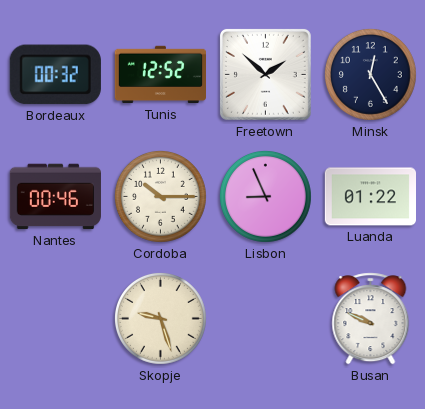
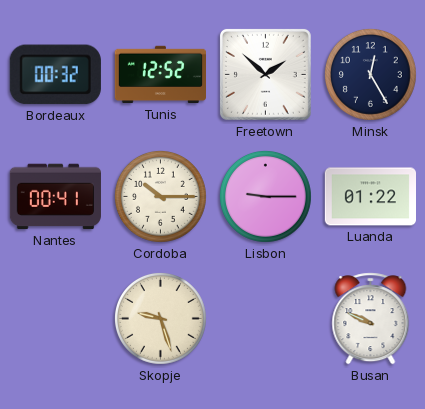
Nantes: 00:46 -> 00:41 (55, 197)
Lisbon: 8:56 -> 9:15 (266, 196)
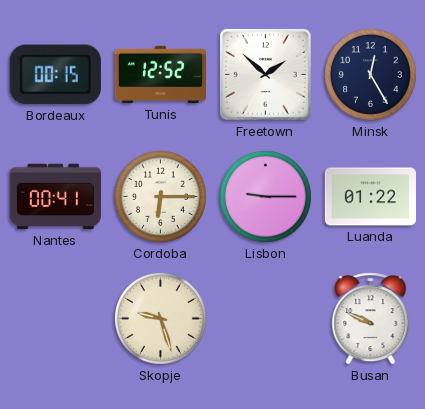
Bordeaux: 00:32 -> 00:15 (55, 75)
Cordoba: 10:15 -> 6:15 (161, 196)
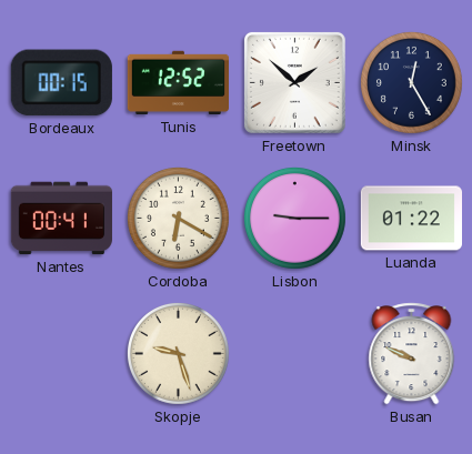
Cordoba: 6:15 -> 6:20 (179, 218)
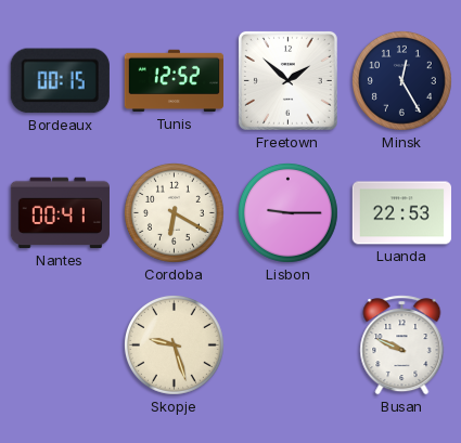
Luanda: 01:22 -> 22:53 (401, 213)
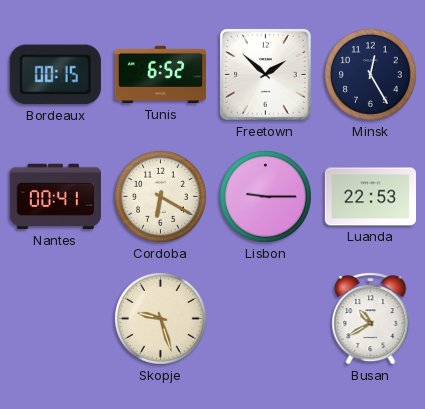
Tunis: 12:52 -> 6:52 (160, 75)
Busan: 9:49 -> 10:40 (371, 319)
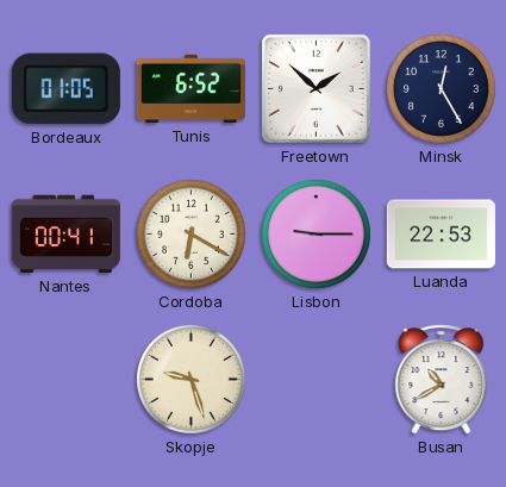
Bordeaux: 00:15 -> 01:05 (65, 89)
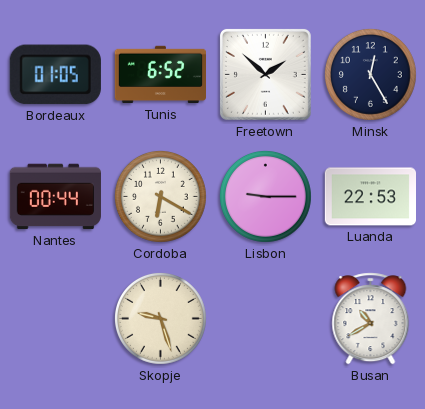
Nantes: 00:41 -> 00:44 (55, 197)
